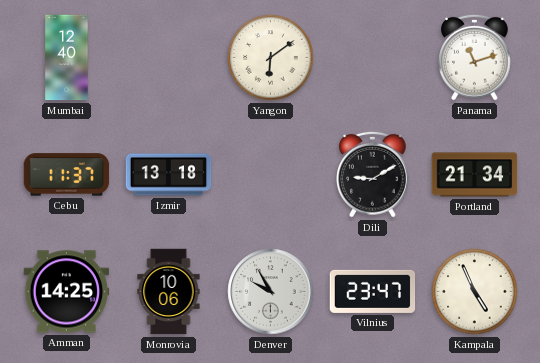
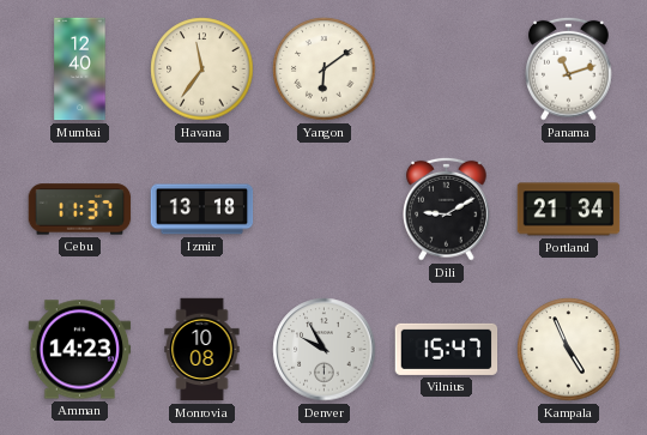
Havana: none -> 11:36 (202, 70)
Amman: 14:25 -> 14:23 (80, 350)
Monrovia: 10:06 -> 10:08 (202, 350)
Vilnius: 23:47 -> 15:47 (447, 349)
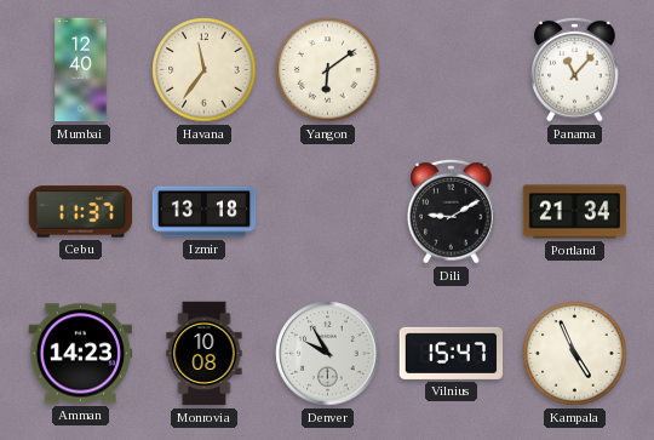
Panama: 11:12 -> 11:07 (575, 69)
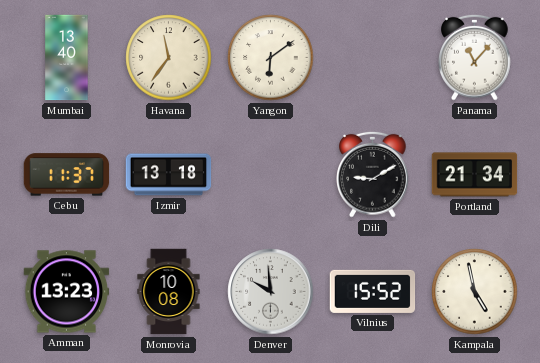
Mumbai: 12:40 -> 13:40 (67, 58)
Amman: 14:23 -> 13:23 (67, 292)
Denver: 9:55 -> 9:59 (271, 292)
Vilnius: 15:47 -> 15:52 (373, 291)
Kampala: 4:56 -> 4:58 (475, 292)
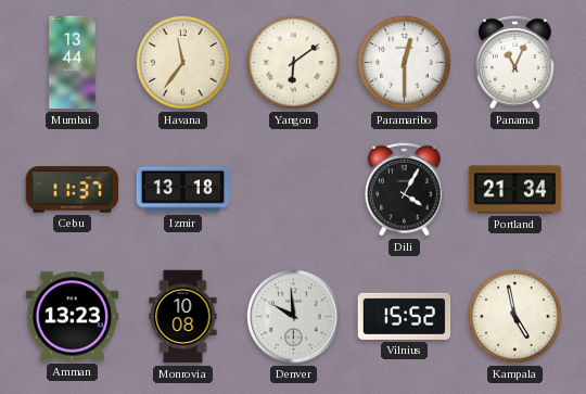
Mumbai: 13:40 -> 13:44 (73, 63)
Paramaribo: none -> 12:30 (405, 63)
Panama: 11:07 -> 11:04 (515, 62)
Dili: 9:10 -> 4:05 (405, 189)
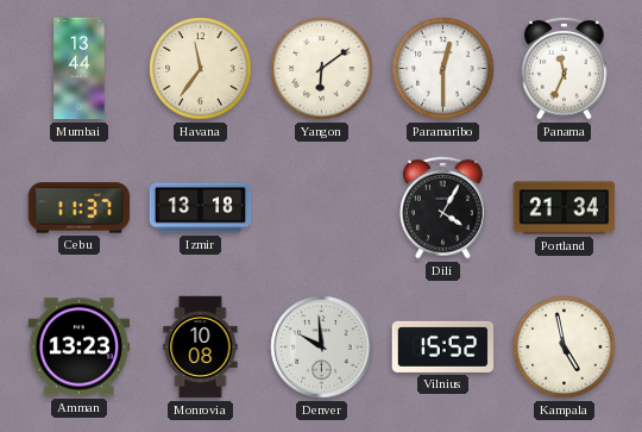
Panama: 11:04 -> 11:34 (565, 68)
